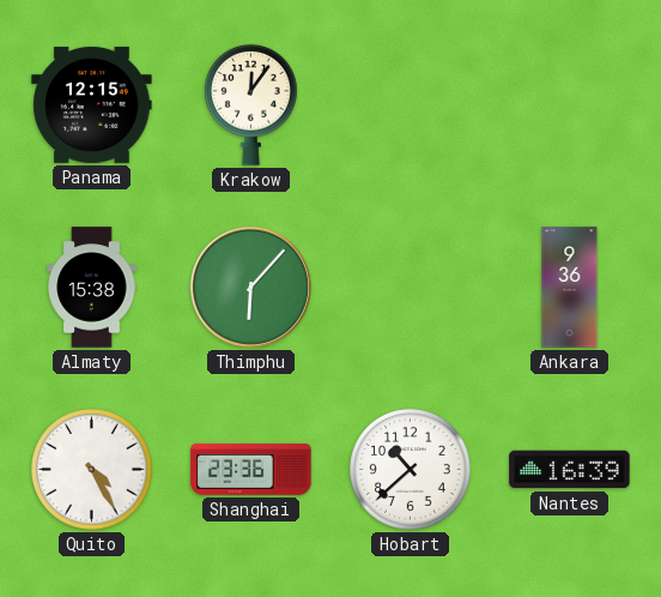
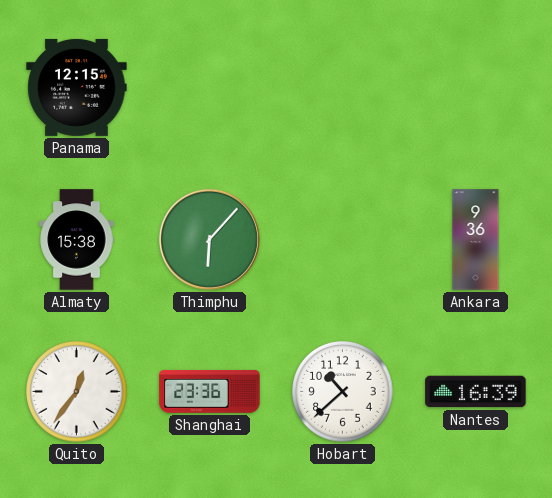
Krakow: 12:06 -> none (250, 104)
Quito: 4:25 -> 12:36 (77, 392)
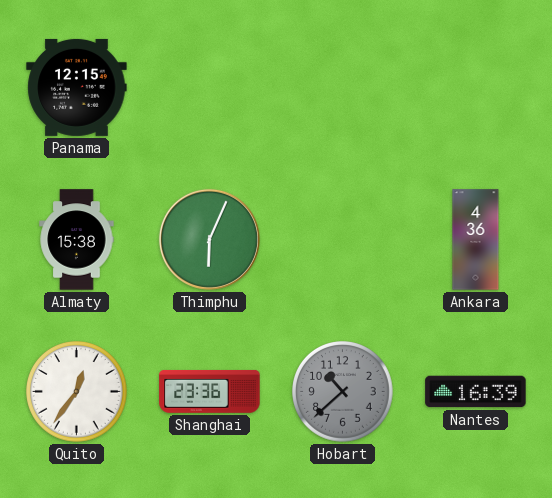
Thimphu: 6:07 -> 6:04 (209, 239)
Ankara: 9:36 -> 4:36 (476, 240)
Hobart dial: white -> grey (343, 392)
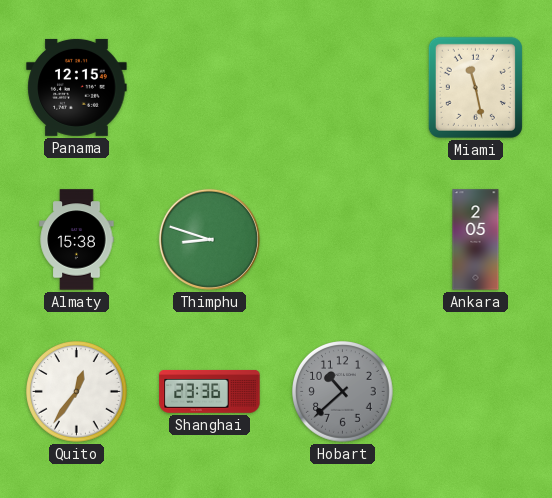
Miami: none -> 11:28 (475, 87)
Thimphu: 6:04 -> 8:48 (209, 239)
Ankara: 4:36 -> 2:05 (476, 240)
Nantes: 16:39 -> none (476, 392)
